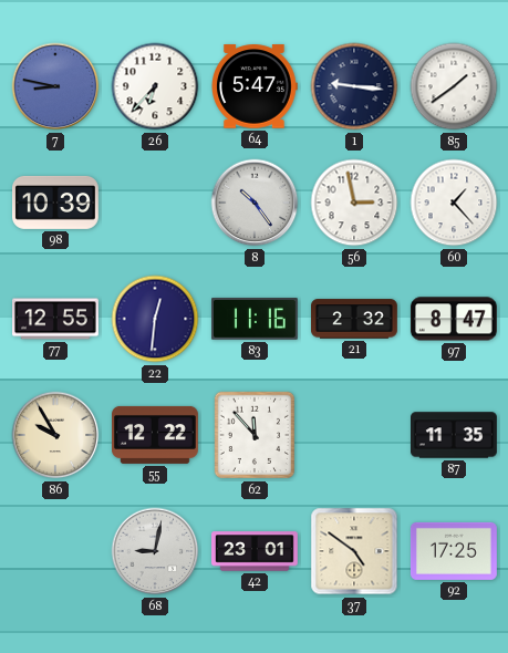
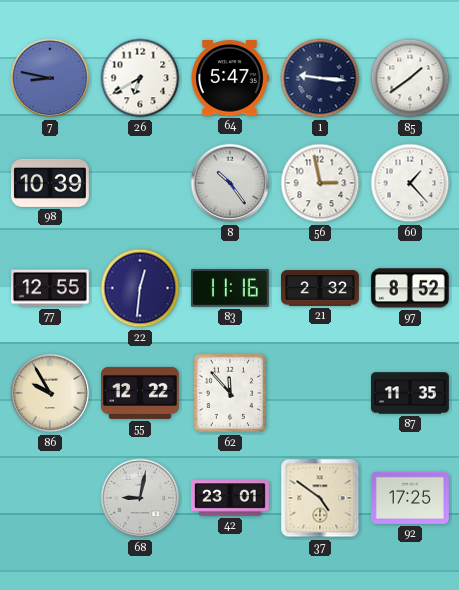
26: 6:37 -> 6:40 (140, 78)
97: 8:47 -> 8:52 (410, 288)
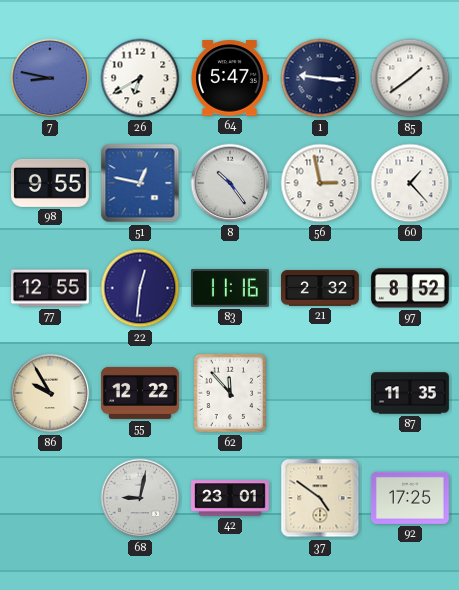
98: 10:39 -> 9:55 (51, 183)
51: none -> 12:47 (140, 183)
